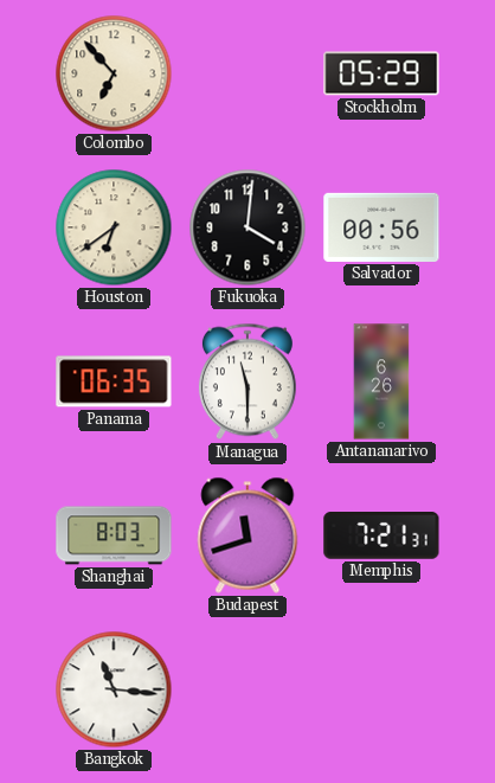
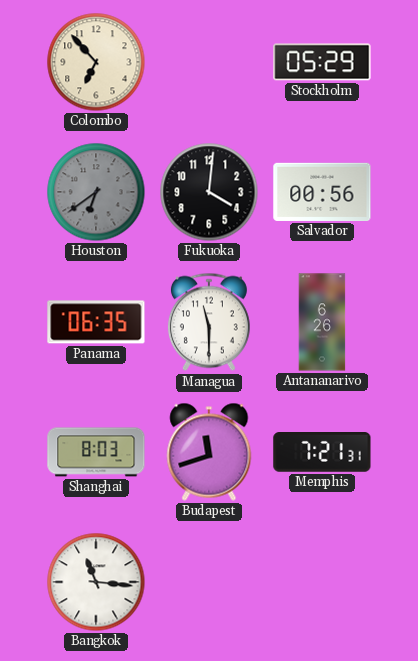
Houston dial: cream -> grey (96, 192)
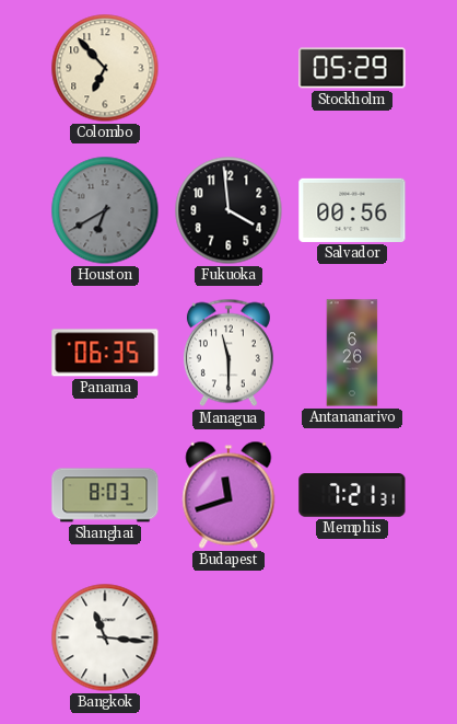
Houston: 6:39 -> 6:40 (105, 210)
Fukuoka: 4:01 -> 3:59 (228, 210)
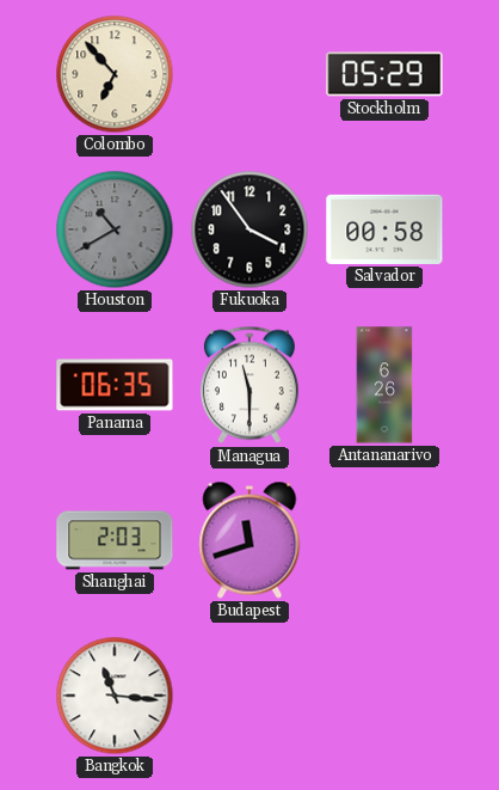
Houston: 6:40 -> 10:40 (115, 229)
Fukuoka: 3:59 -> 3:54 (249, 229)
Salvador: 00:56 -> 00:58 (384, 229)
Shanghai: 8:03 -> 2:03 (115, 540)
Memphis: 7:21 -> none (352, 496)
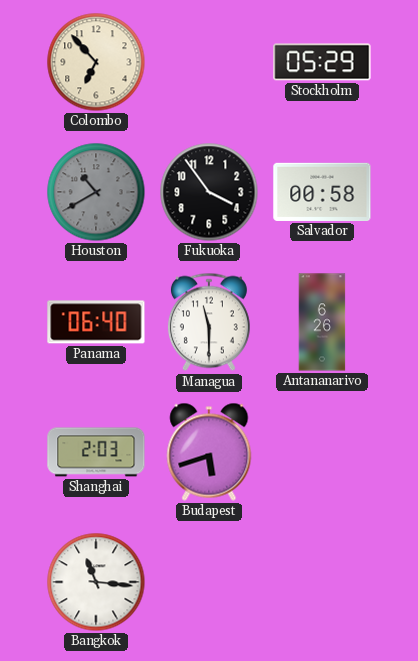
Panama: 06:35 -> 06:40 (96, 322)
Budapest: 11:42 -> 5:42 (209, 452)
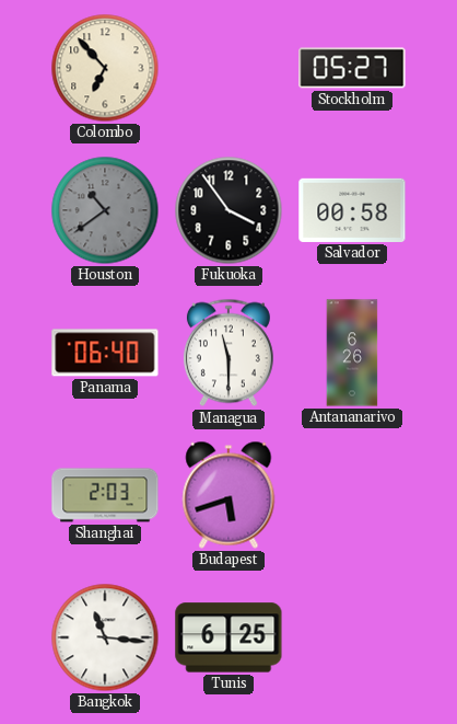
Stockholm: 05:29 -> 05:27 (352, 68)
Houston: 10:40 -> 10:39 (105, 210)
Tunis: none -> 6:25 (228, 637)
